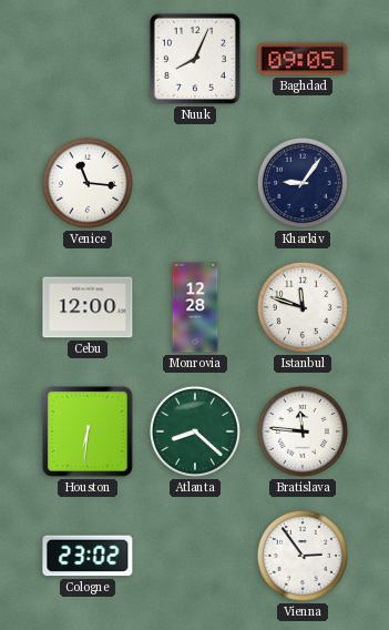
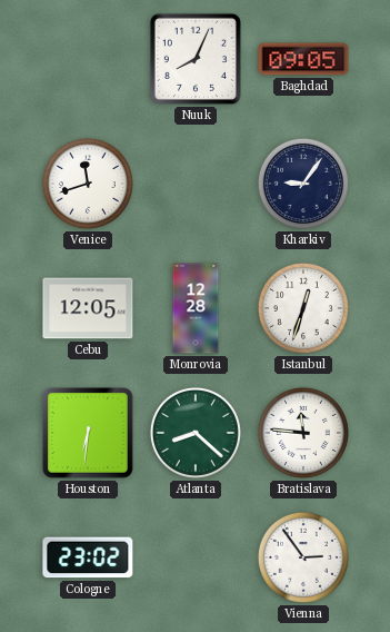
Venice: 11:16 -> 11:42 (88, 184)
Cebu: 12:00 -> 12:05 (88, 308)
Istanbul: 11:48 -> 12:33 (303, 308)
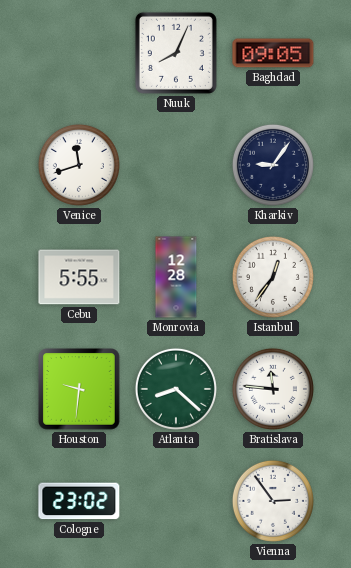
Cebu: 12:05 -> 5:55 (79, 277)
Istanbul: 12:33 -> 12:36 (273, 277)
Houston: 6:31 -> 9:31 (80, 390)
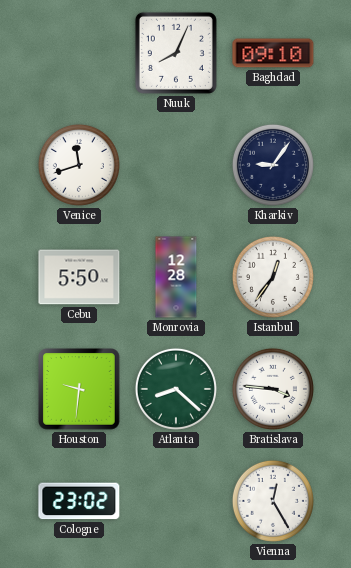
Baghdad: 09:05 -> 09:10 (273, 53)
Cebu: 5:55 -> 5:50 (79, 277)
Bratislava: 11:46 -> 3:46 (273, 389)
Vienna: 2:54 -> 12:25 (273, 501)
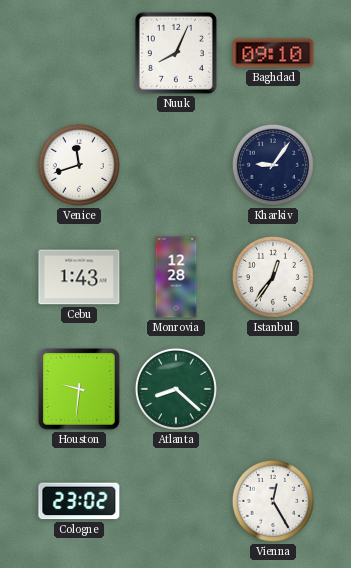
Cebu: 5:50 -> 1:43 (79, 277)
Bratislava: 3:46 -> none (273, 389)
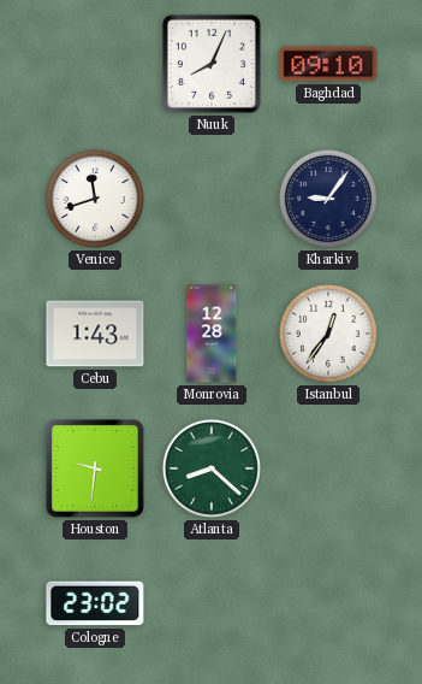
Vienna: 12:25 -> none (273, 501)
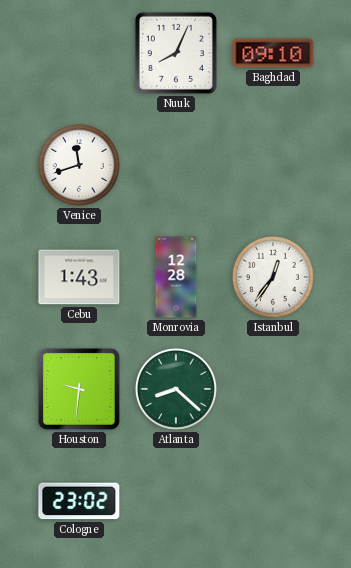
Kharkiv: 9:06 -> none (328, 199)
